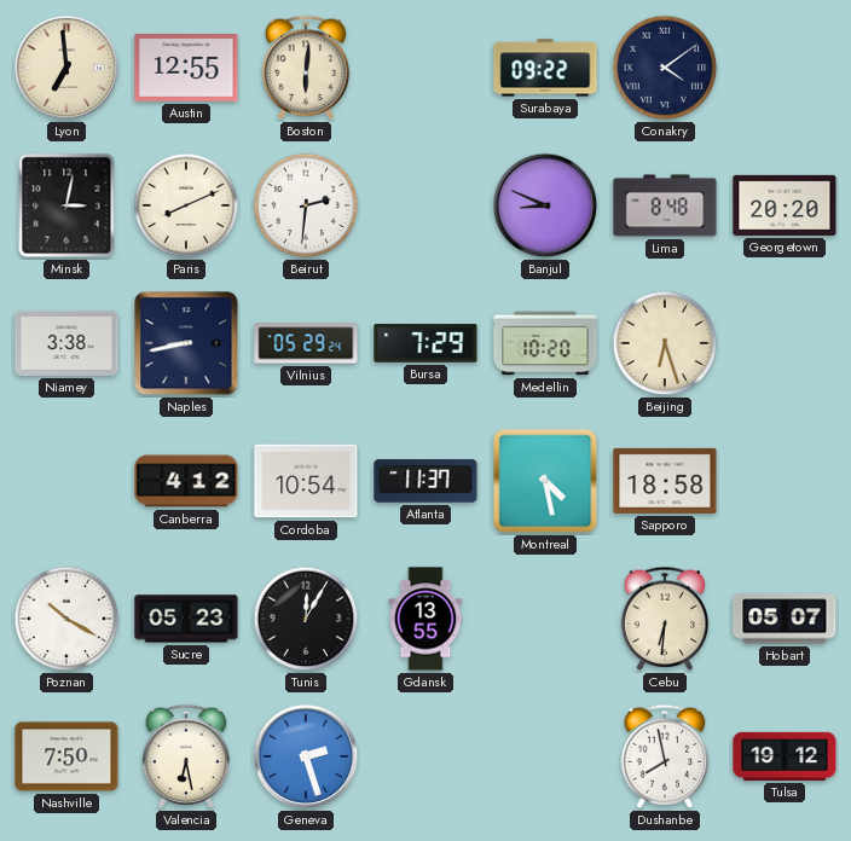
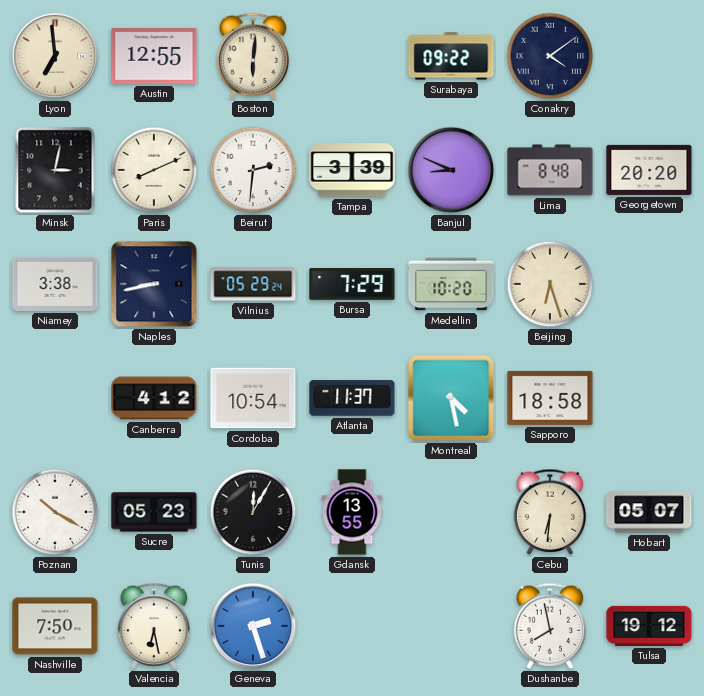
Tampa: none -> 3:39 (352, 170)
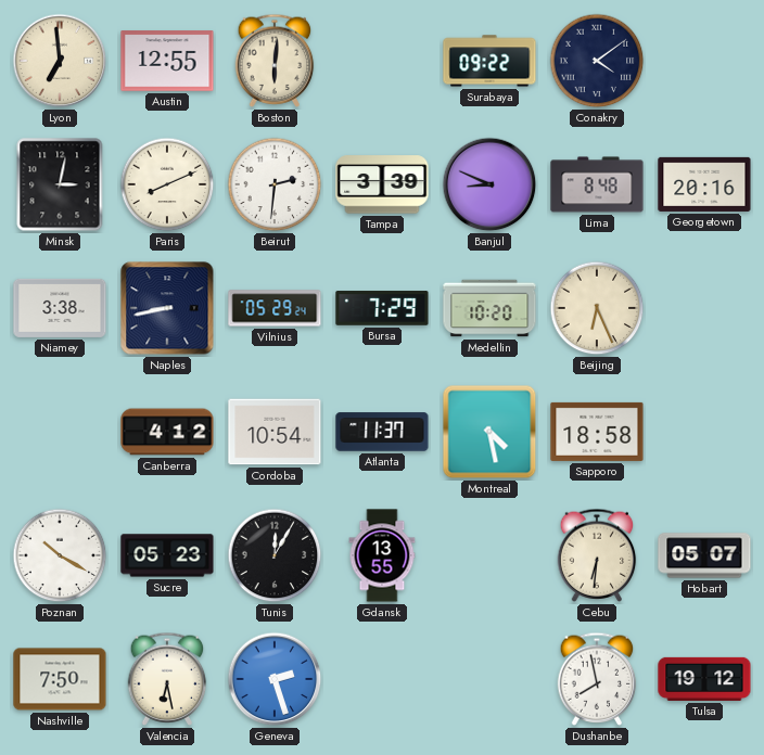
Georgetown: 20:20 -> 20:16 (704, 184)
Beijing: 6:27 -> 6:26 (597, 308)
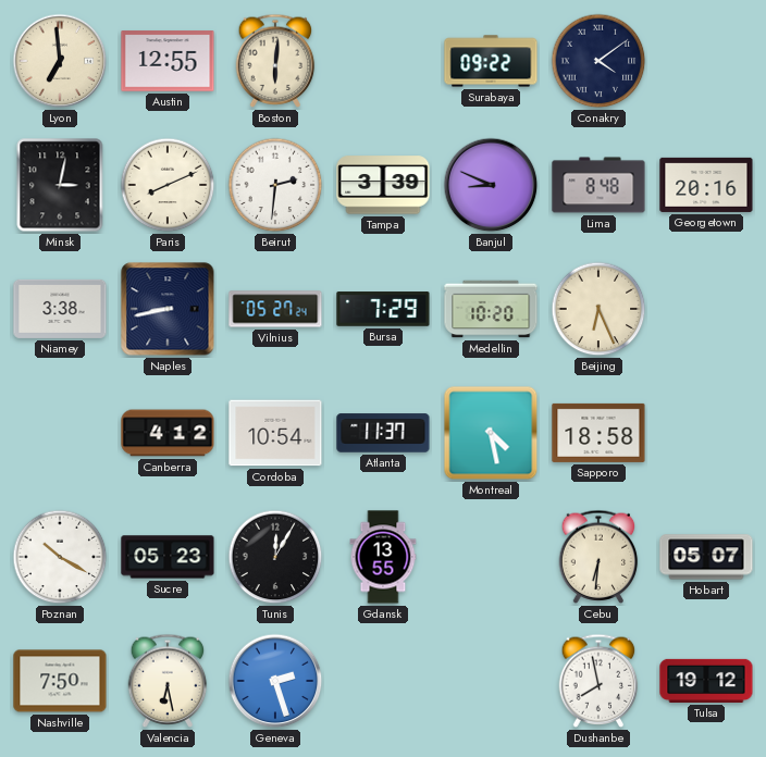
Vilnius: 05:29 -> 05:27 (275, 309)
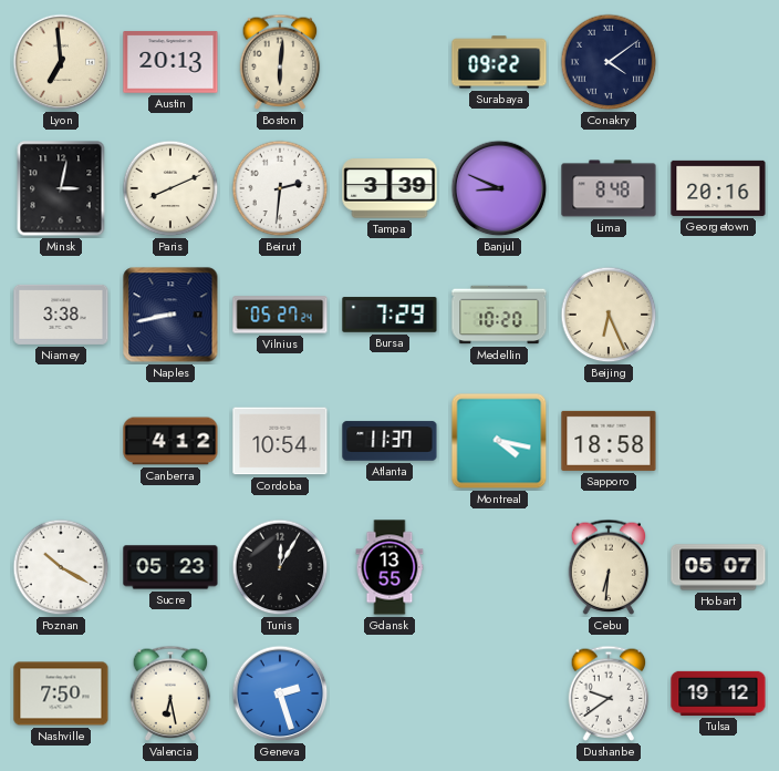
Austin: 12:55 -> 20:13 (170, 62)
Montreal: 4:28 -> 4:17 (499, 441)
Dushanbe: 7:58 -> 9:39 (609, 693)
